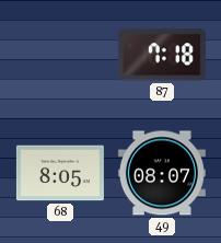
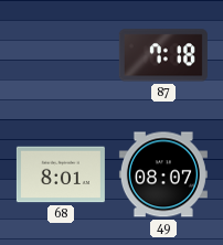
68: 8:05 -> 8:01 (61, 174)
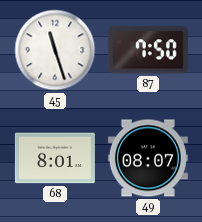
45: none -> 11:27 (55, 50)
87: 7:18 -> 7:50 (148, 50)
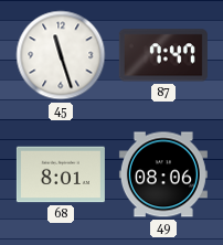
87: 7:50 -> 7:47 (163, 55)
49: 08:07 -> 08:06 (163, 174)
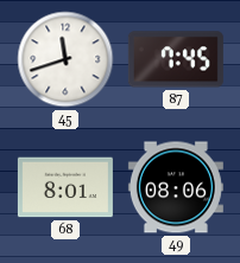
45: 11:27 -> 11:42 (65, 59)
87: 7:47 -> 7:45 (176, 59)
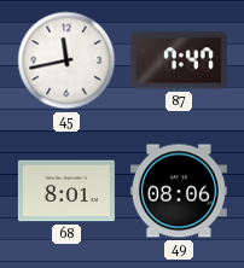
45: 11:42 -> 11:43 (66, 60)
87: 7:45 -> 7:47 (179, 60)
